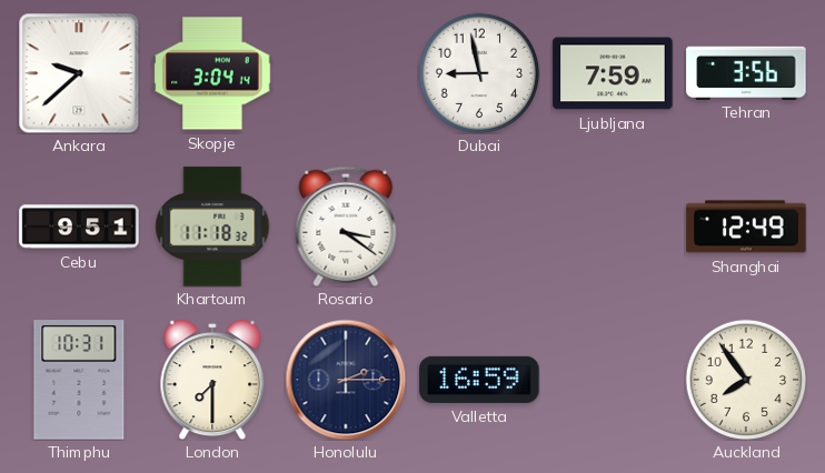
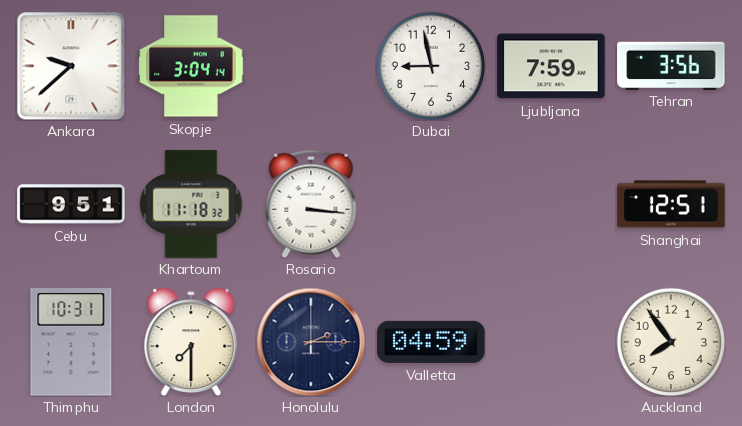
Rosario: 3:21 -> 3:16 (311, 204)
Shanghai: 12:49 -> 12:51 (671, 204)
Valletta: 16:59 -> 04:59 (431, 342)
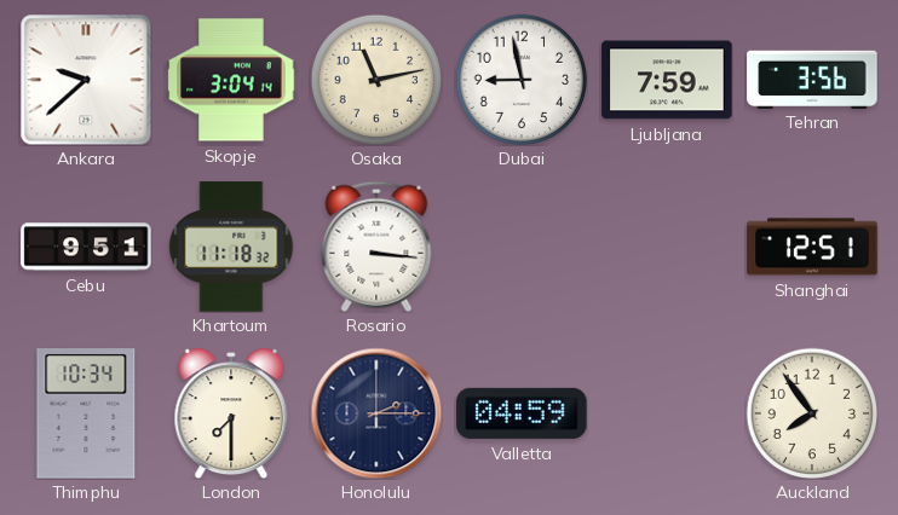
Osaka: none -> 11:13 (376, 80)
Thimphu: 10:31 -> 10:34 (86, 413)
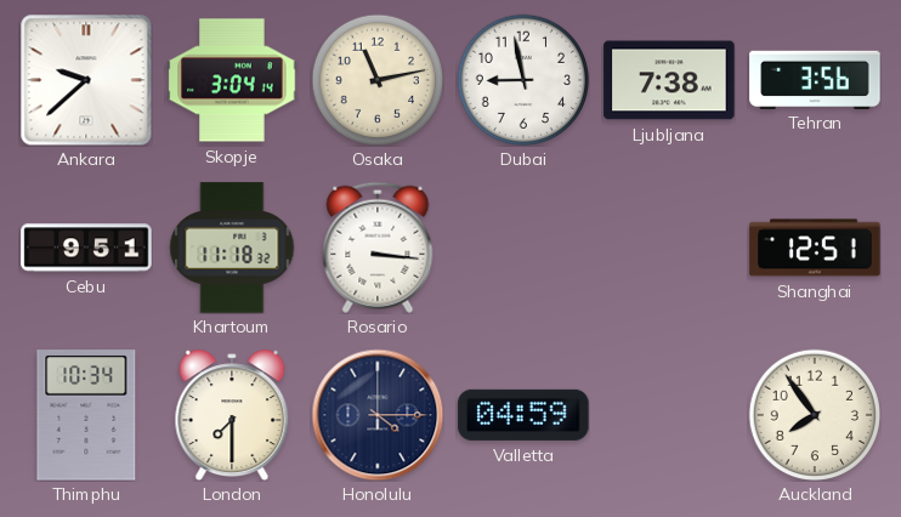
Ljubljana: 7:59 -> 7:38 (669, 80)
Honolulu: 2:15 -> 4:15 (378, 415)
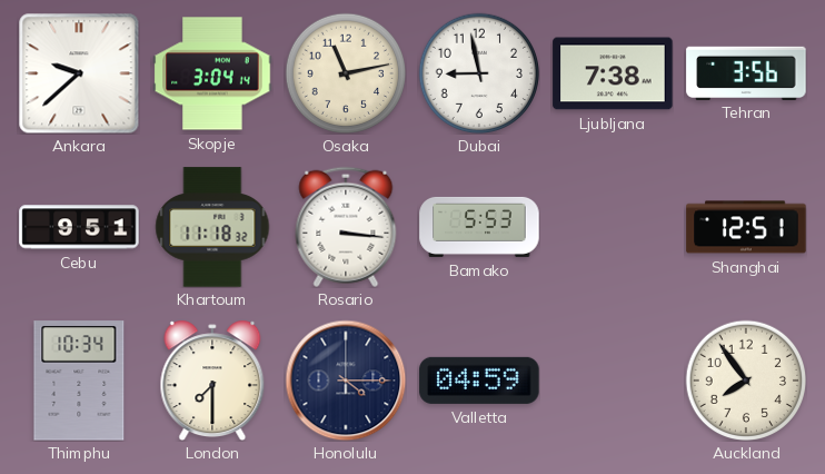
Bamako: none -> 5:53 (479, 227)
